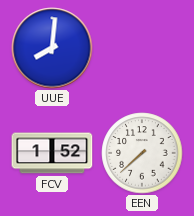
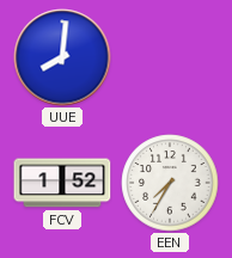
EEN: 7:38 -> 7:35 (170, 183)
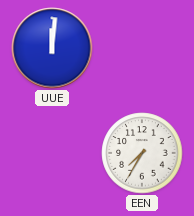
UUE: 8:01 -> 12:01 (52, 48)
FCV: 1:52 -> none (62, 183)
